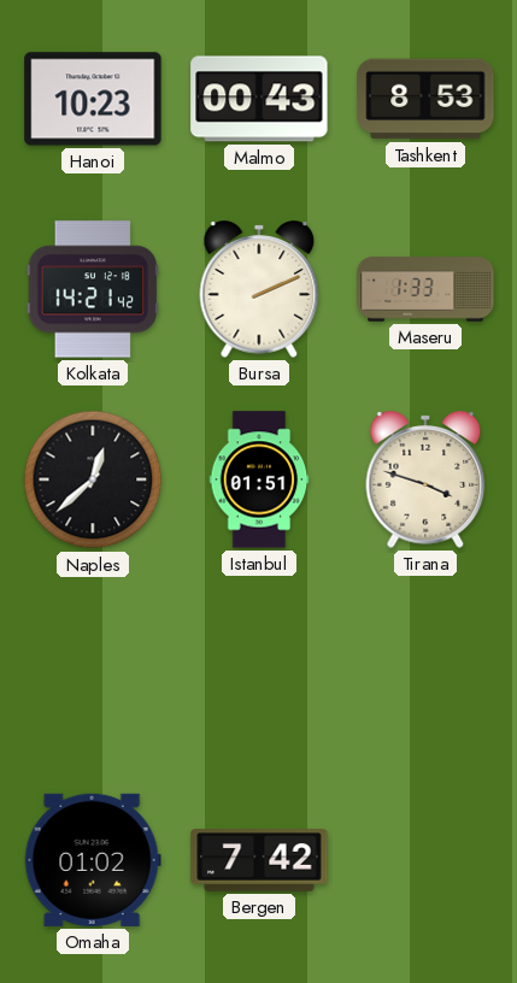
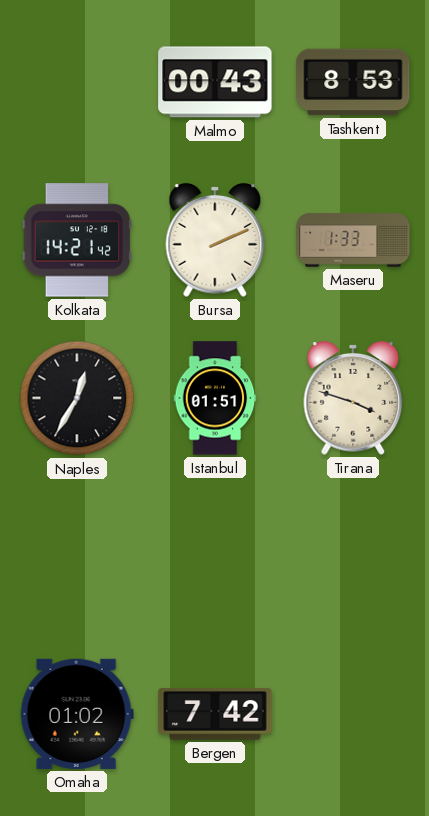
Hanoi: 10:23 -> none (93, 99)
Naples: 12:38 -> 12:35 (77, 398)
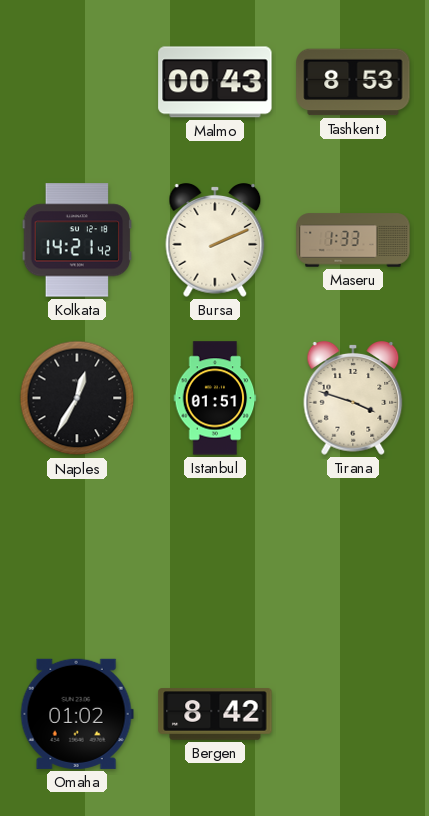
Bergen: 7:42 -> 8:42 (215, 714)
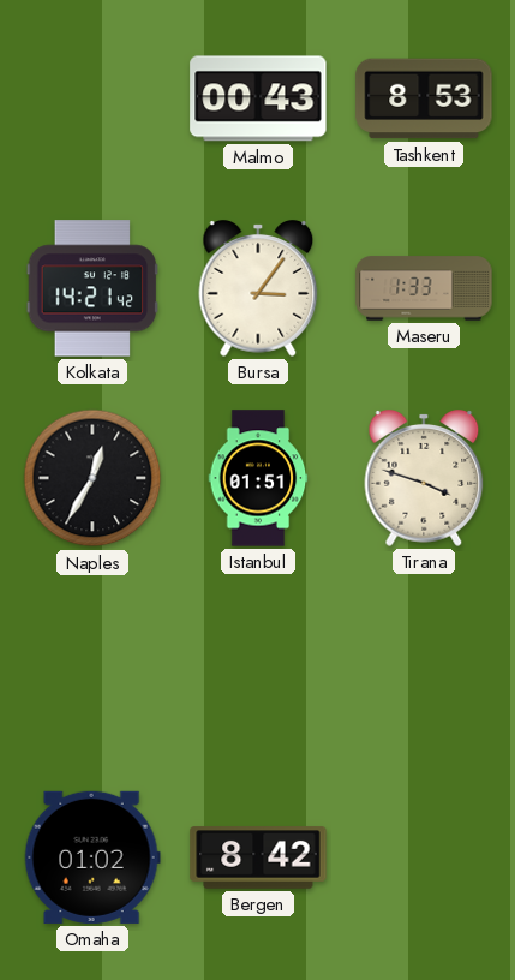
Bursa: 2:11 -> 3:06 (258, 288)
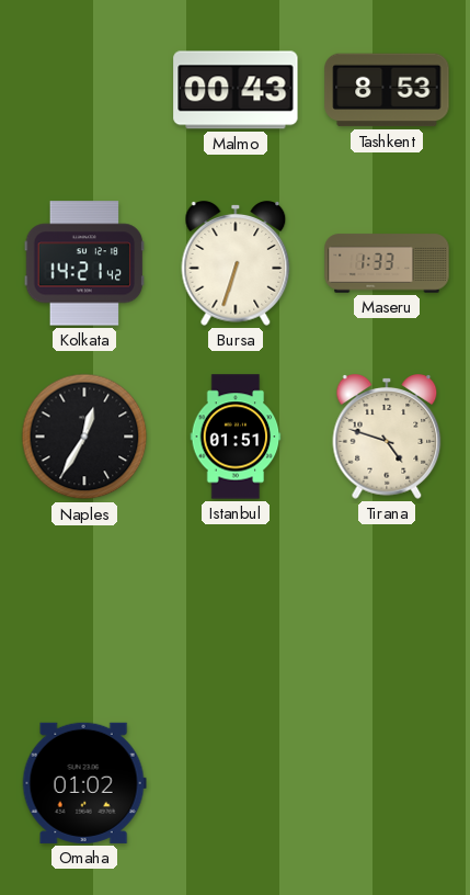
Bursa: 3:06 -> 6:33 (236, 263)
Tirana: 3:48 -> 4:48 (387, 437)
Bergen: 8:42 -> none (258, 857)
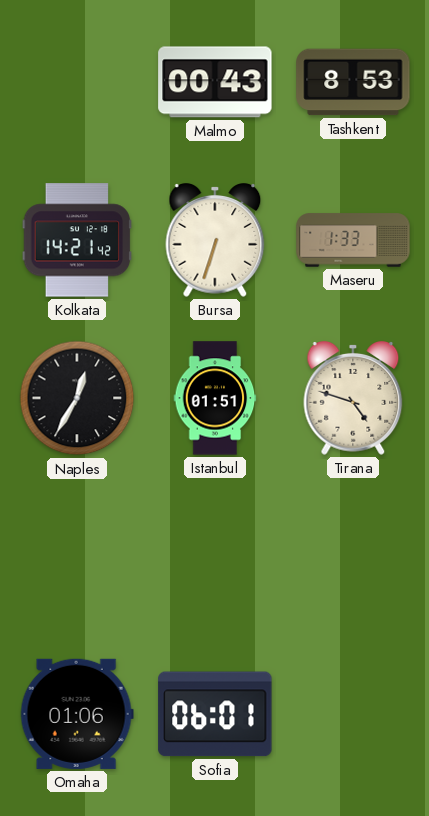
Omaha: 01:02 -> 01:06 (77, 714)
Sofia: none -> 06:01 (215, 714)
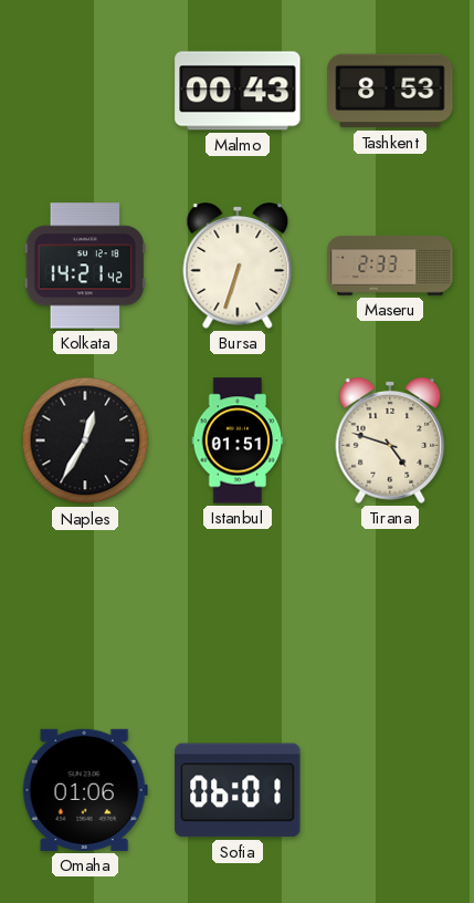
Maseru: 1:33 -> 2:33 (390, 266)
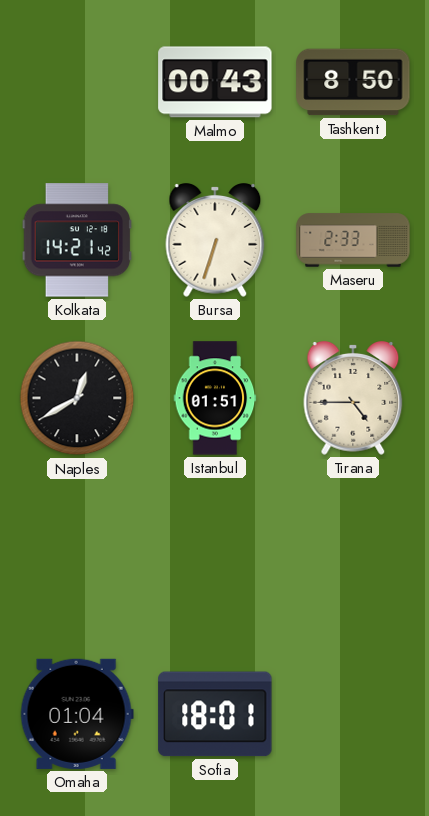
Tashkent: 8:53 -> 8:50 (353, 82)
Naples: 12:35 -> 12:40 (77, 398)
Tirana: 4:48 -> 4:45 (353, 398)
Omaha: 01:06 -> 01:04 (77, 714)
Sofia: 06:01 -> 18:01 (215, 714)
